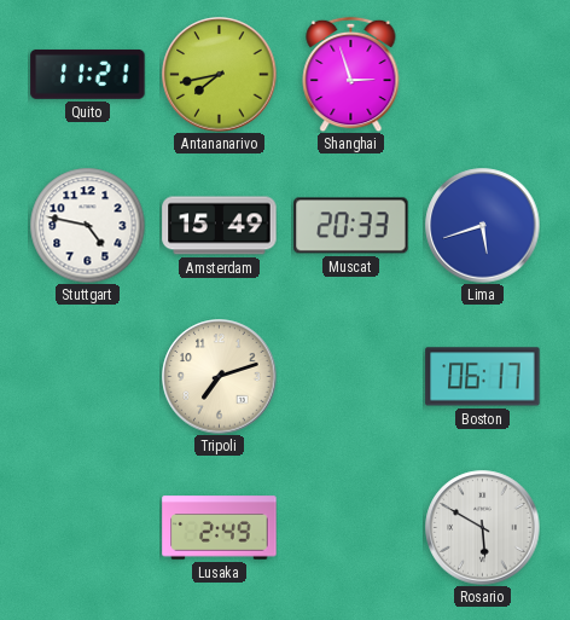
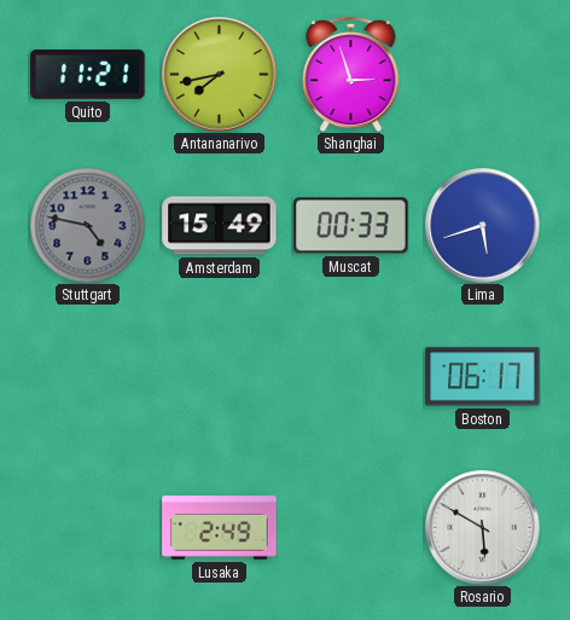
Stuttgart dial: white -> grey (87, 225)
Muscat: 20:33 -> 00:33 (351, 226)
Tripoli: 7:12 -> none (220, 377)
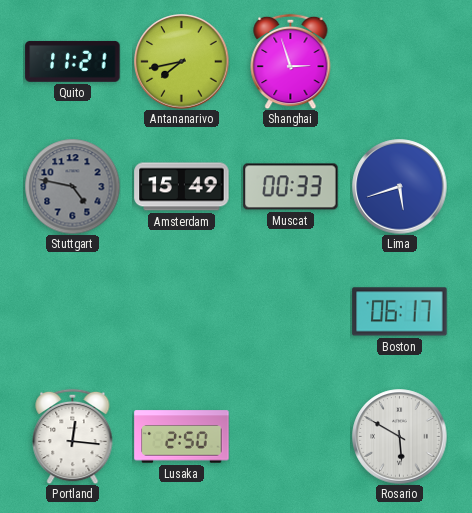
Portland: none -> 12:16 (73, 436)
Lusaka: 2:49 -> 2:50 (182, 437)
